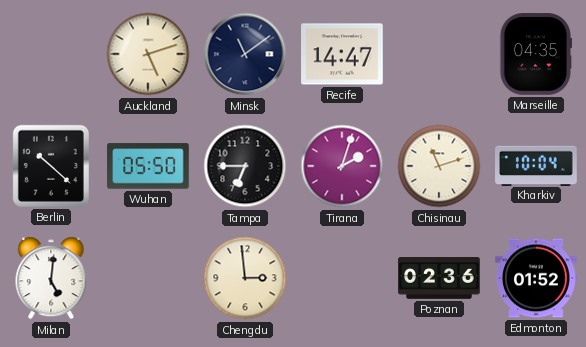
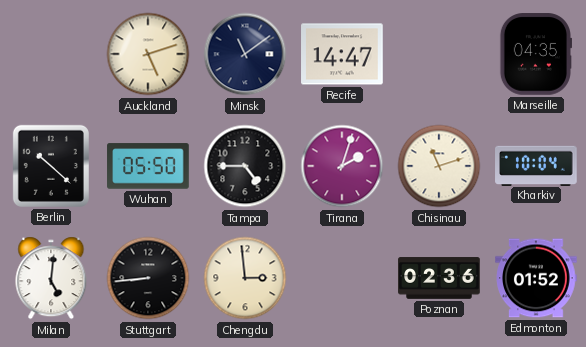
Tampa: 6:45 -> 4:45 (245, 166)
Stuttgart: none -> 8:44 (148, 278)
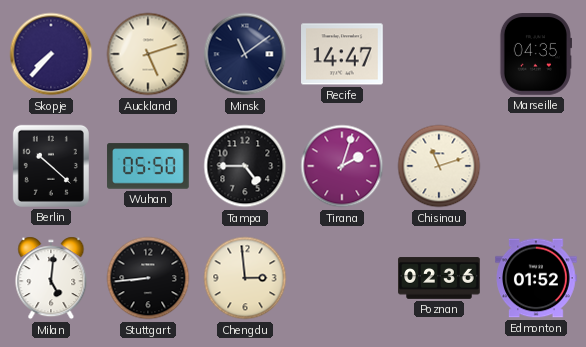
Skopje: none -> 7:37 (51, 54)
Kharkiv: 10:04 -> none (536, 165)
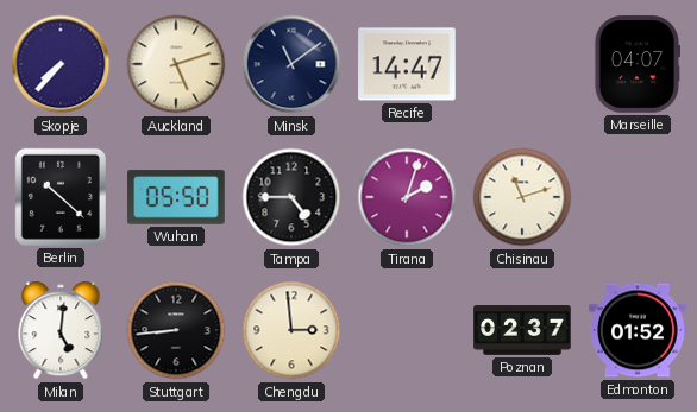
Marseille: 04:35 -> 04:07 (636, 64)
Poznan: 02:36 -> 02:37 (522, 330)
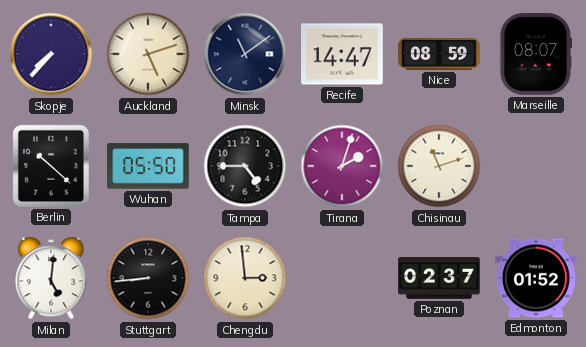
Nice: none -> 08:59 (439, 55)
Marseille: 04:07 -> 08:07 (535, 54)
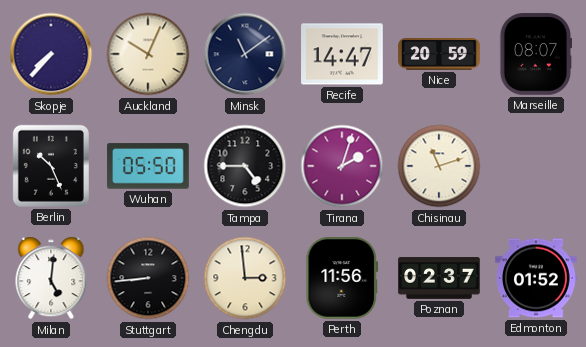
Auckland: 5:12 -> 10:04 (148, 54)
Nice: 08:59 -> 20:59 (439, 55)
Berlin: 10:22 -> 10:26 (51, 166)
Perth: none -> 11:56 (342, 279)
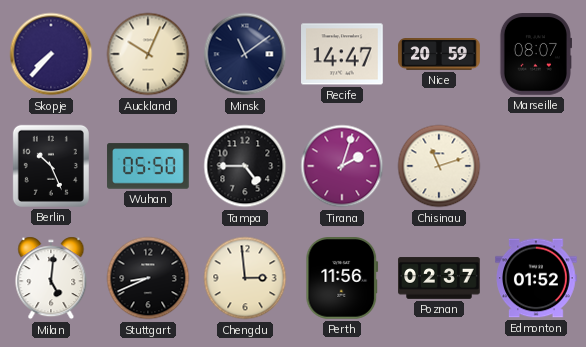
Stuttgart: 8:44 -> 8:41 (148, 278)
